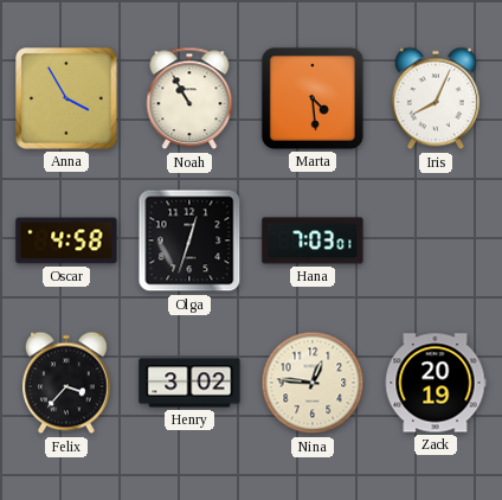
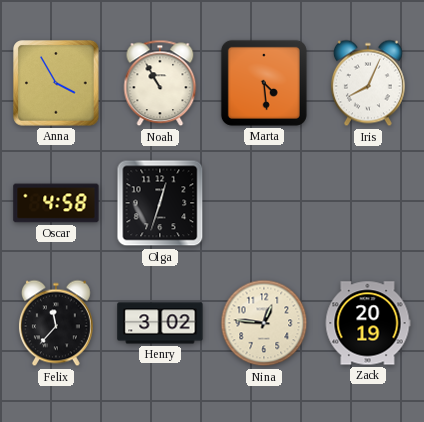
Hana: 7:03 -> none (313, 241)
Felix: 3:37 -> 11:37 (56, 323)
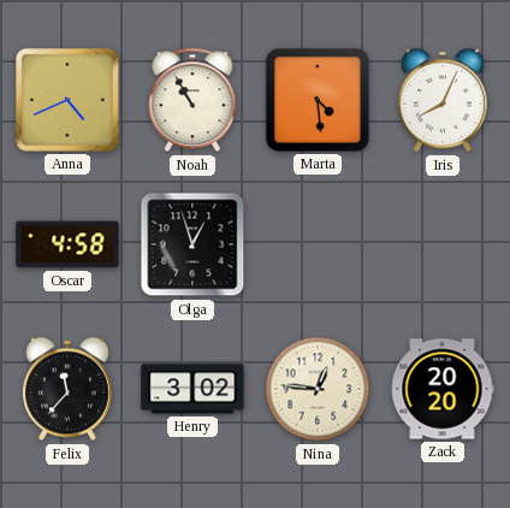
Anna: 3:55 -> 4:41 (67, 100)
Olga: 12:33 -> 12:57 (192, 244)
Zack: 20:19 -> 20:20 (443, 389)
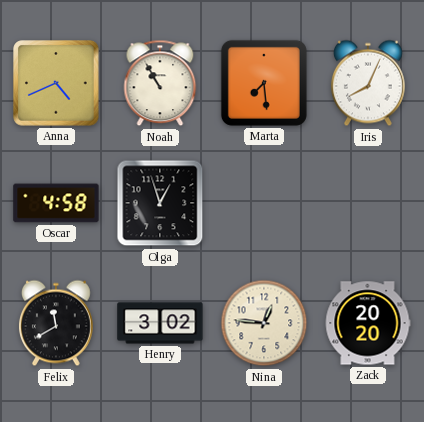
Marta: 4:29 -> 7:29 (264, 83)
Felix: 11:37 -> 11:40 (56, 323)
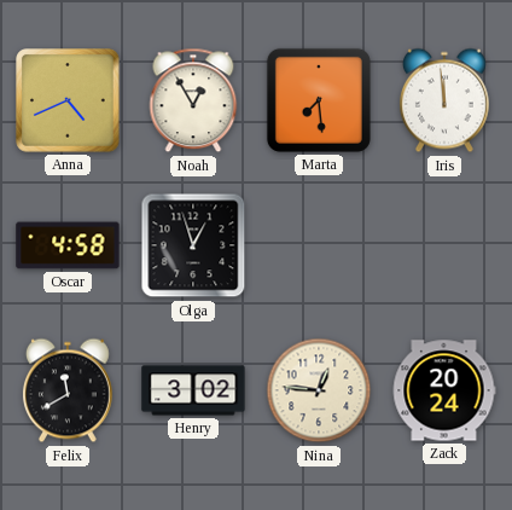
Noah: 10:55 -> 12:55 (193, 100)
Iris: 8:04 -> 11:59 (444, 100)
Zack: 20:20 -> 20:24 (444, 390)
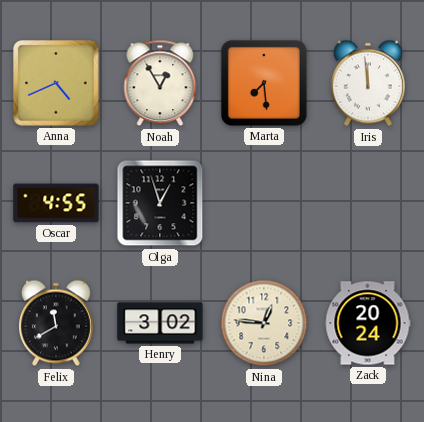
Oscar: 4:58 -> 4:55 (56, 203)
